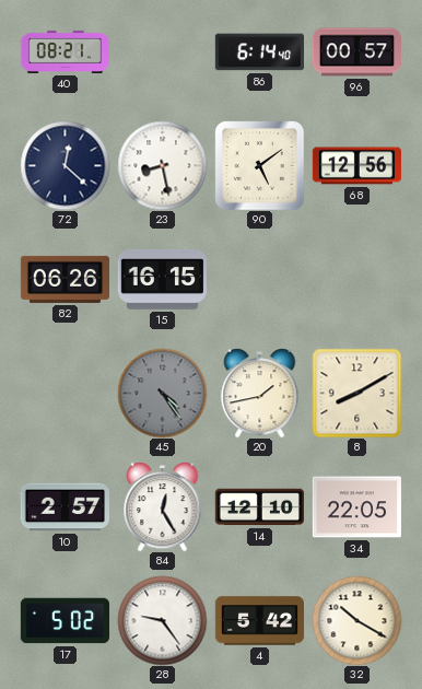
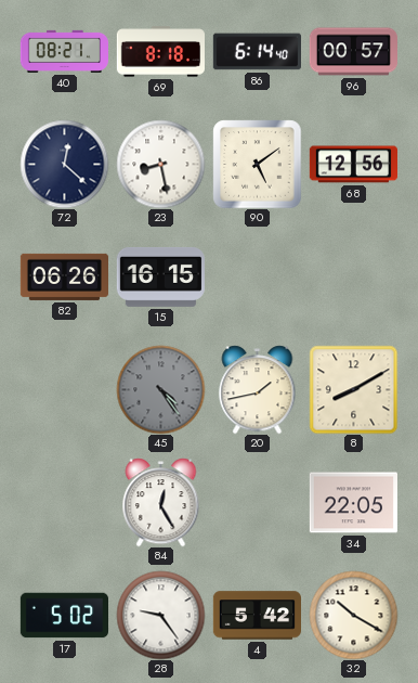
69: none -> 8:18 (160, 52)
10: 2:57 -> none (65, 507)
14: 12:10 -> none (259, 507)
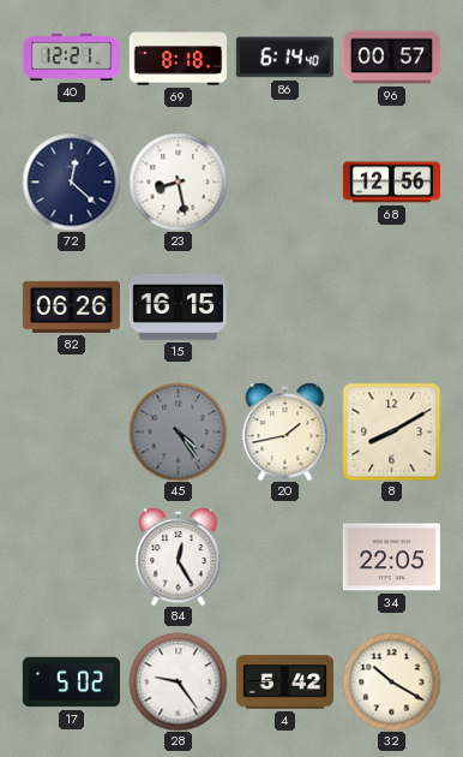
40: 08:21 -> 12:21 (71, 56)
90: 5:09 -> none (257, 164)
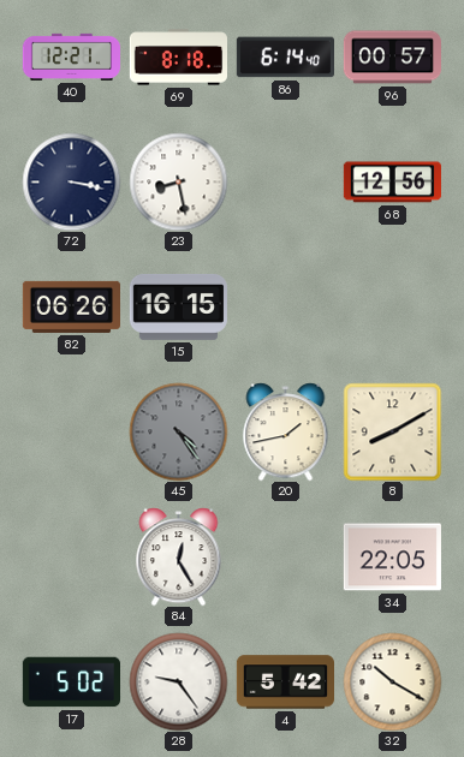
72: 12:22 -> 3:17 (71, 181)
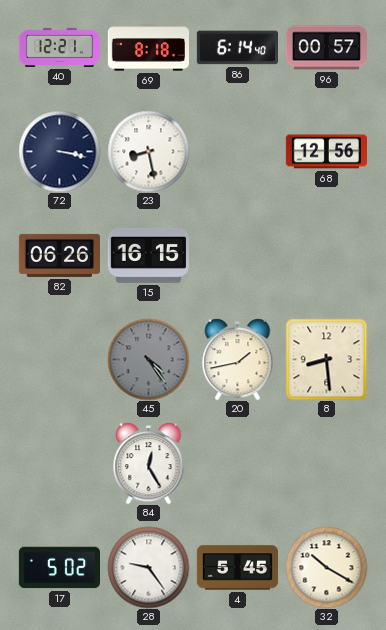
8: 8:10 -> 8:29 (326, 359)
34: 22:05 -> none (392, 558)
4: 5:42 -> 5:45 (237, 568)
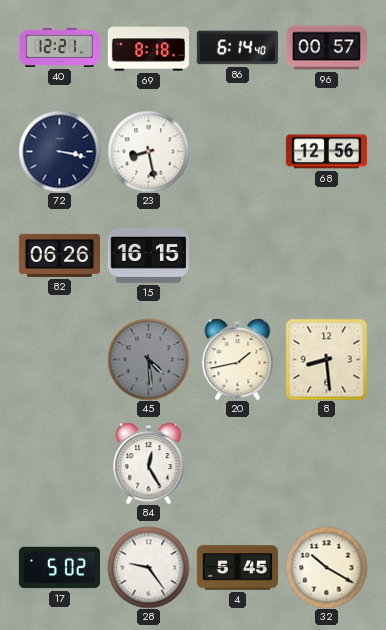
45: 4:24 -> 4:29 (148, 359)
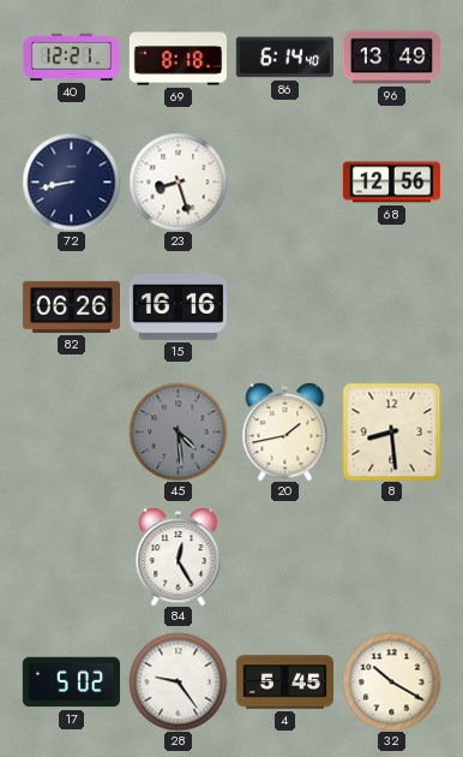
96: 00:57 -> 13:49 (391, 58)
72: 3:17 -> 8:43 (71, 181)
23: 8:28 -> 8:27 (178, 181)
15: 16:15 -> 16:16 (178, 306)
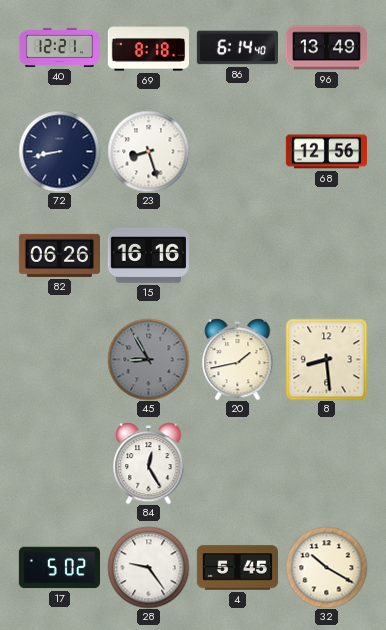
45: 4:29 -> 8:55 (148, 359)
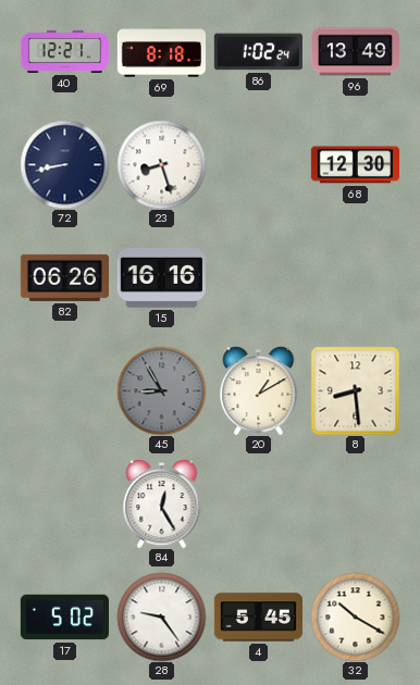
86: 6:14 -> 1:02 (258, 52)
68: 12:56 -> 12:30 (355, 165)
20: 1:43 -> 1:10 (259, 390)
